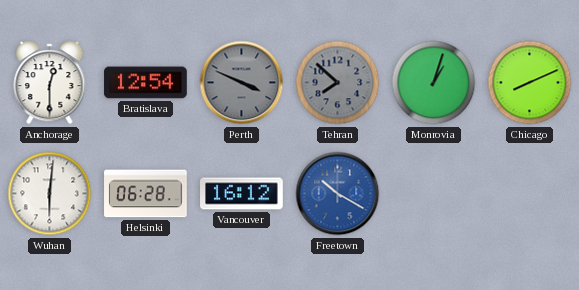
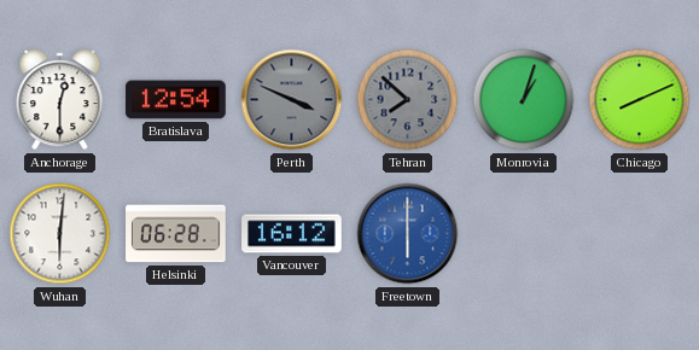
Freetown: 10:20 -> 6:00 (408, 234)
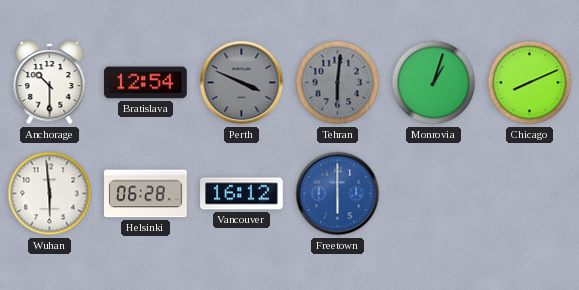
Anchorage: 12:30 -> 10:30 (50, 84)
Tehran: 7:52 -> 6:01 (338, 83)
Wuhan: 6:01 -> 5:59 (50, 194)
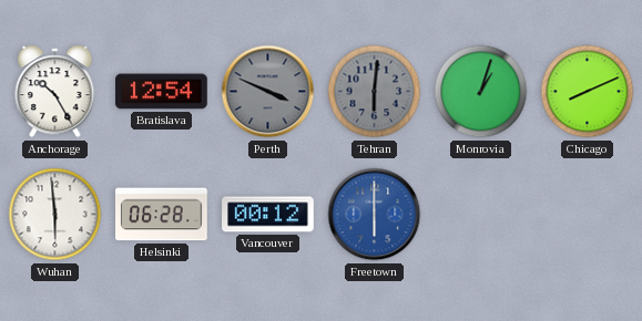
Anchorage: 10:30 -> 10:25 (55, 93)
Vancouver: 16:12 -> 00:12 (268, 215)
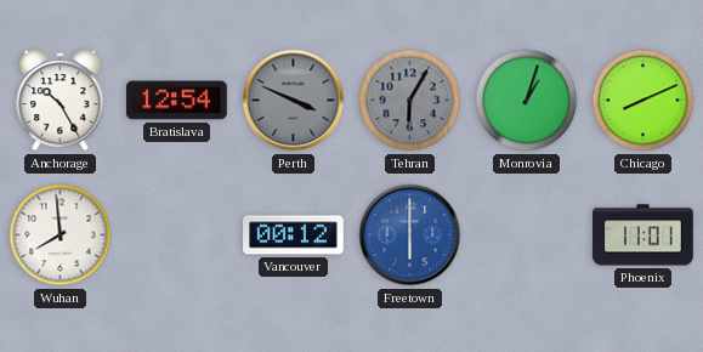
Tehran: 6:01 -> 6:05 (410, 101)
Wuhan: 5:59 -> 7:59 (61, 235)
Helsinki: 06:28 -> none (162, 215)
Phoenix: none -> 11:01 (644, 235)
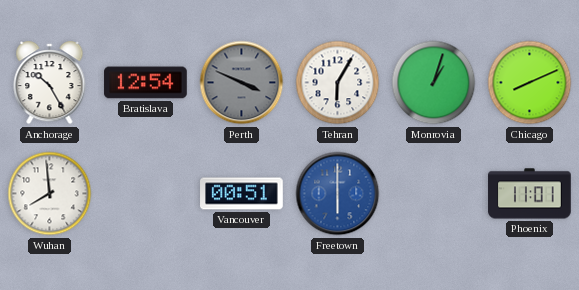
Tehran dial: grey -> white (338, 83)
Vancouver: 00:12 -> 00:51 (242, 194)
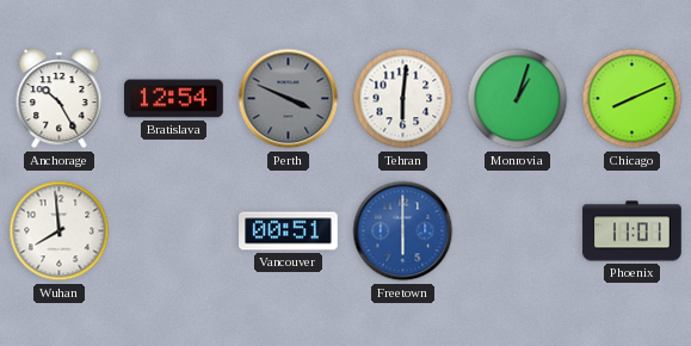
Tehran: 6:05 -> 6:01 (403, 99)
